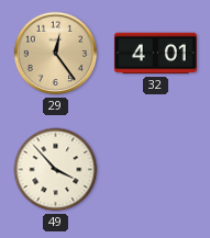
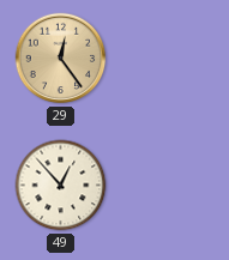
32: 4:01 -> none (155, 54)
49: 3:53 -> 12:53 (61, 186)
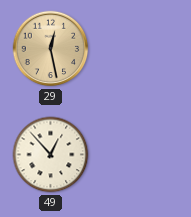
29: 12:24 -> 12:28 (51, 49)
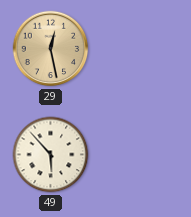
49: 12:53 -> 5:53 (51, 155)
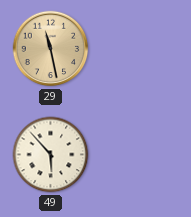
29: 12:28 -> 11:28 (51, 49)
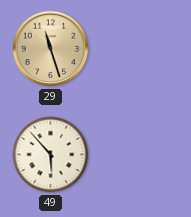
29: 11:28 -> 11:27 (51, 49)
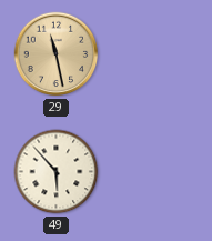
29: 11:27 -> 11:28 (57, 54)
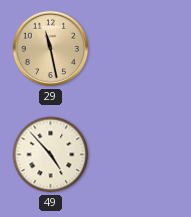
49: 5:53 -> 4:53 (51, 155)
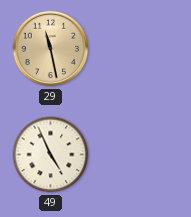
49: 4:53 -> 4:56 (51, 155)
